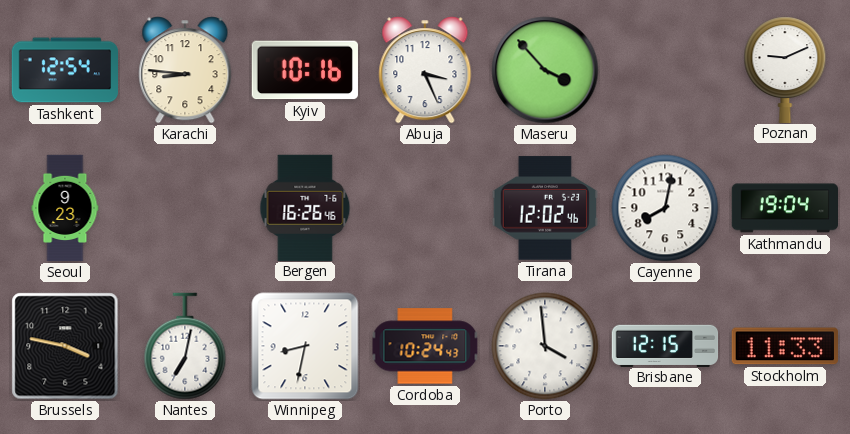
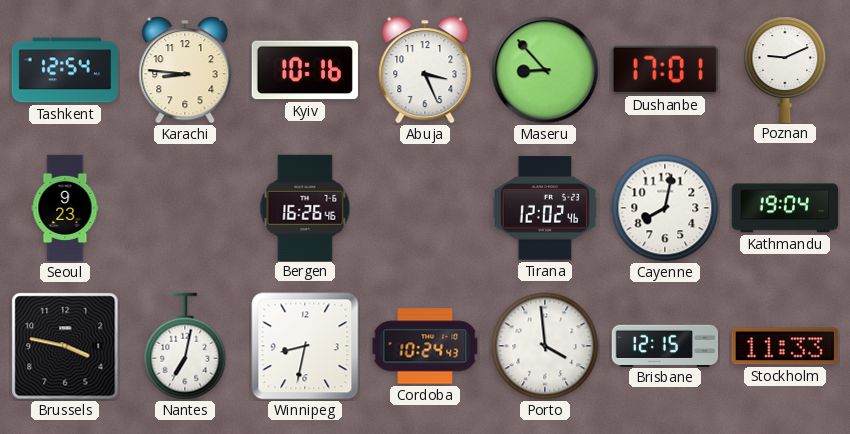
Maseru: 3:53 -> 8:53 (545, 70)
Dushanbe: none -> 17:01 (665, 70)
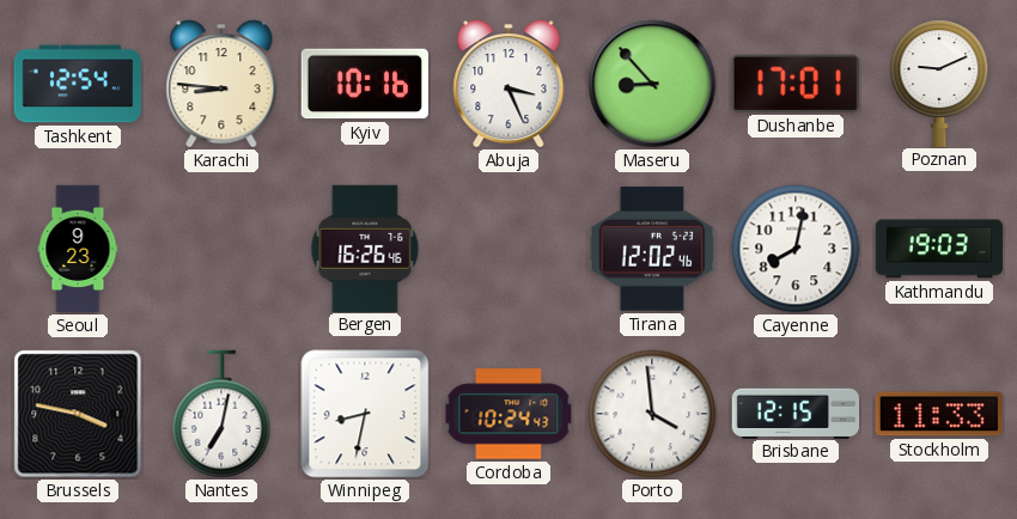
Kathmandu: 19:04 -> 19:03 (938, 249)
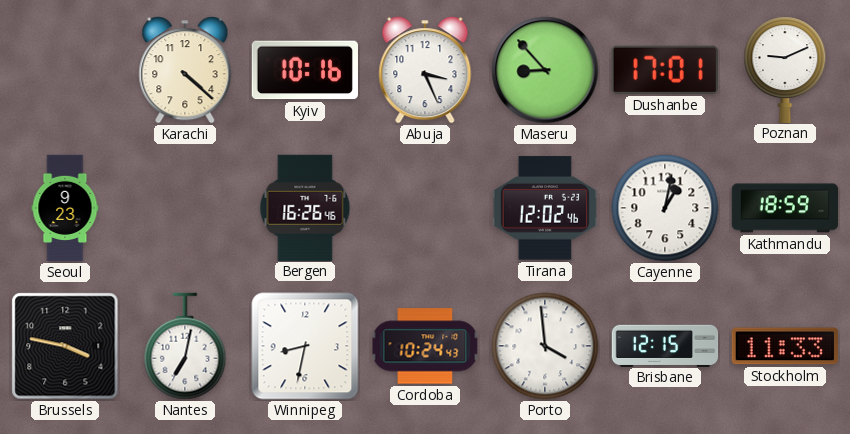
Tashkent: 12:54 -> none (78, 84)
Karachi: 8:46 -> 4:22 (185, 70)
Cayenne: 8:02 -> 1:02 (665, 208)
Kathmandu: 19:03 -> 18:59 (784, 208)
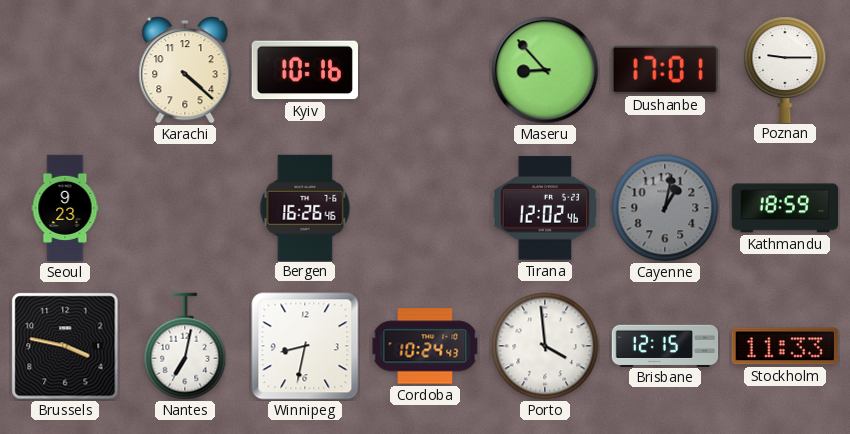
Abuja: 3:26 -> none (425, 70)
Poznan: 9:11 -> 9:15 (785, 69)
Cayenne dial: white -> grey (665, 208)
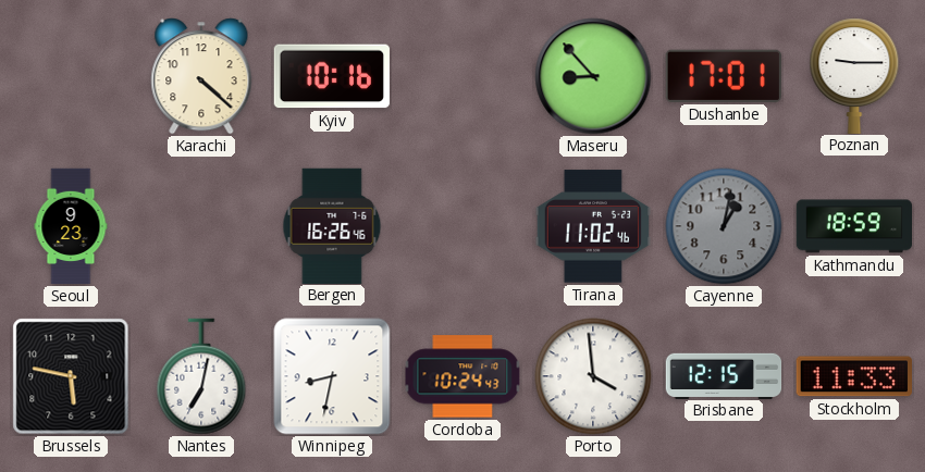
Tirana: 12:02 -> 11:02 (592, 226)
Brussels: 3:47 -> 5:47 (71, 376)
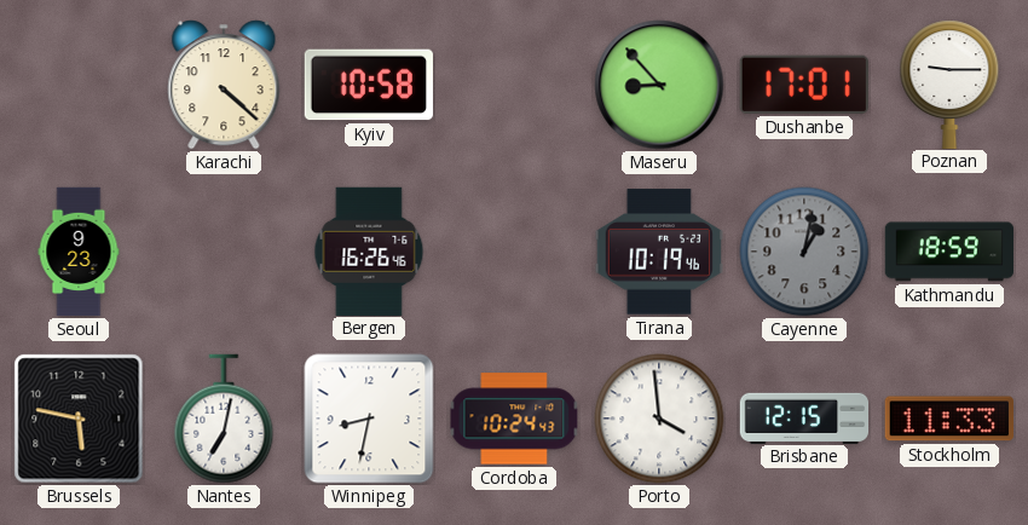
Kyiv: 10:16 -> 10:58 (369, 85)
Tirana: 11:02 -> 10:19 (658, 252)
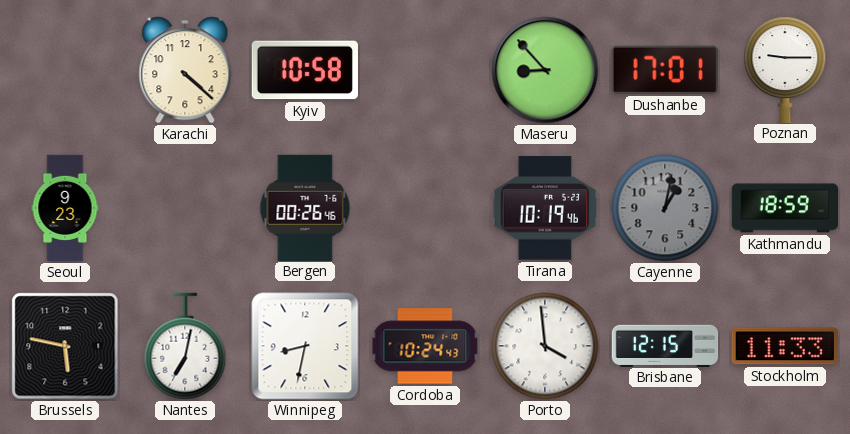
Bergen: 16:26 -> 00:26 (305, 207)
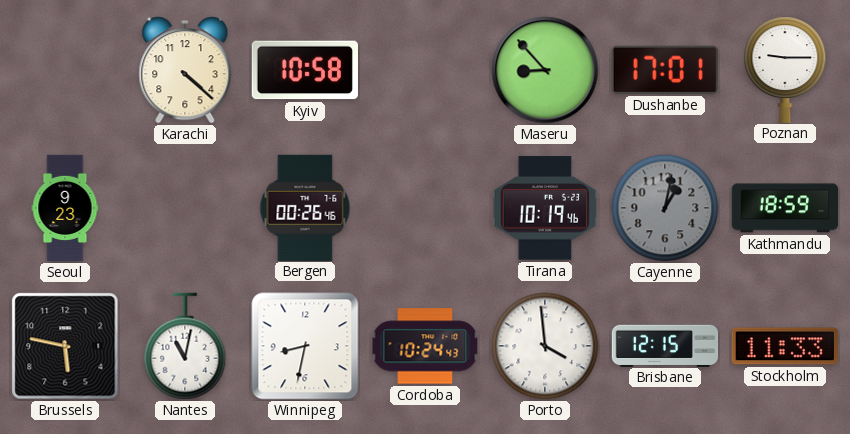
Nantes: 7:02 -> 11:02 (185, 346)
